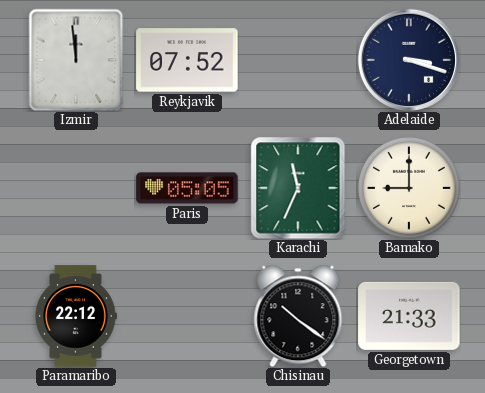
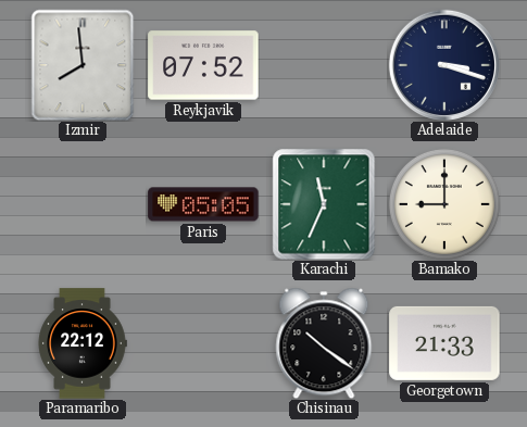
Izmir: 11:59 -> 7:59 (83, 65)
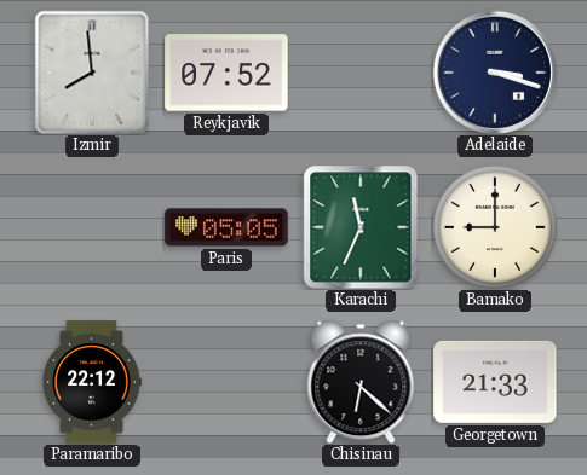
Chisinau: 10:21 -> 6:22 (361, 382)
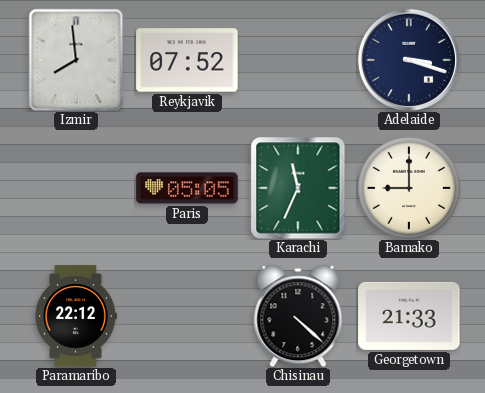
Chisinau: 6:22 -> 4:22 (298, 316)
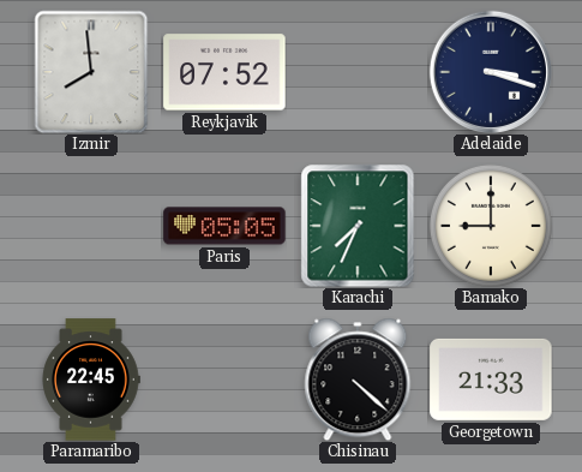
Karachi: 11:34 -> 7:34 (358, 226)
Paramaribo: 22:12 -> 22:45 (91, 380)
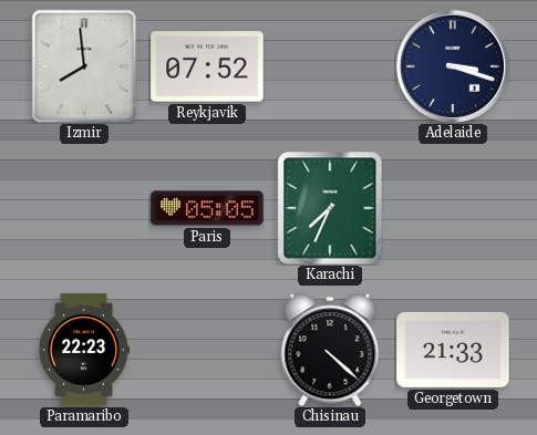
Bamako: 9:00 -> none (491, 226)
Paramaribo: 22:45 -> 22:23 (84, 350)
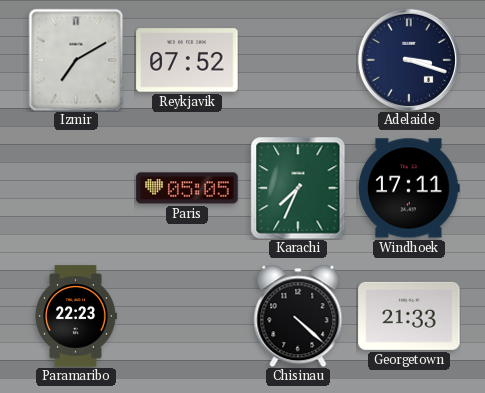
Izmir: 7:59 -> 7:10 (76, 60)
Windhoek: none -> 17:11 (409, 188)
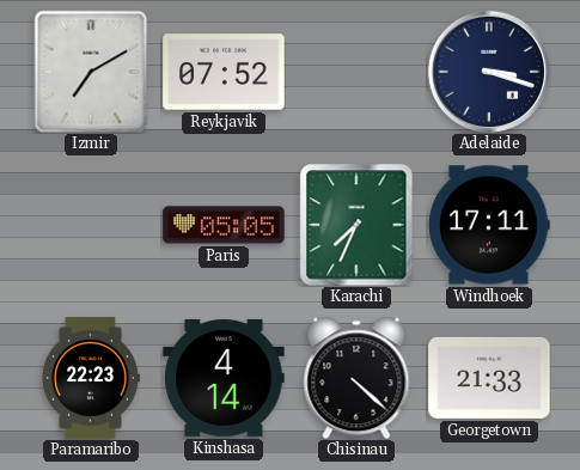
Kinshasa: none -> 4:14 (224, 378)
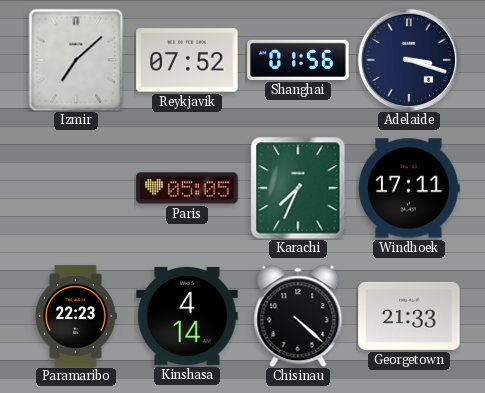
Izmir: 7:10 -> 7:08 (76, 60)
Shanghai: none -> 01:56 (298, 60)
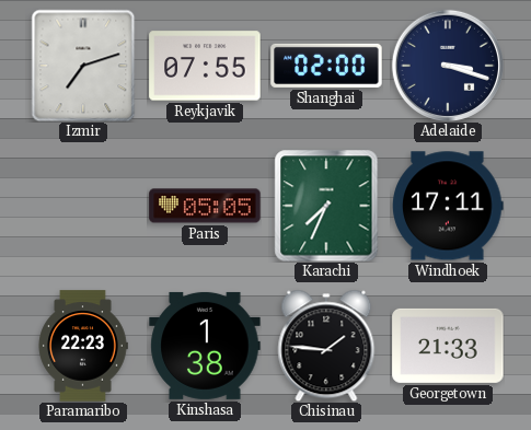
Izmir: 7:08 -> 7:12 (83, 66)
Reykjavik: 07:52 -> 07:55 (205, 66)
Shanghai: 01:56 -> 02:00 (326, 66)
Kinshasa: 4:14 -> 1:38 (205, 346)
Chisinau: 4:22 -> 1:46 (326, 346)
